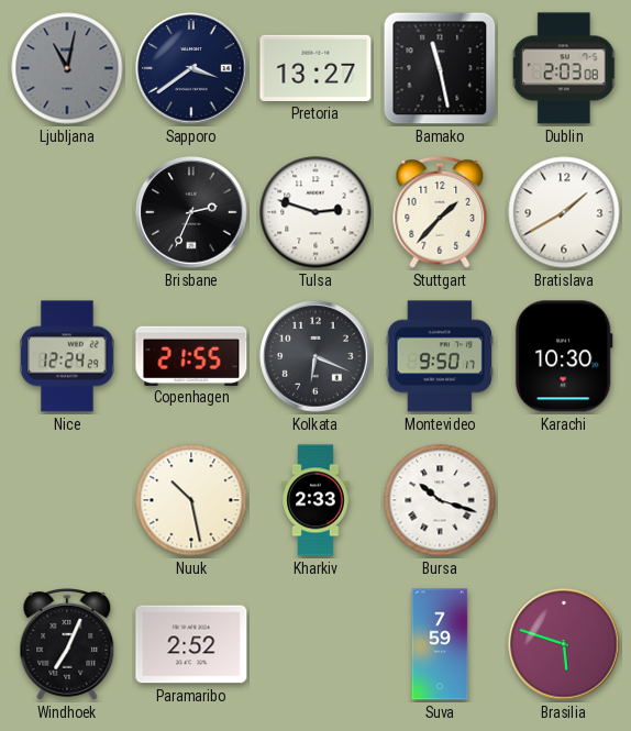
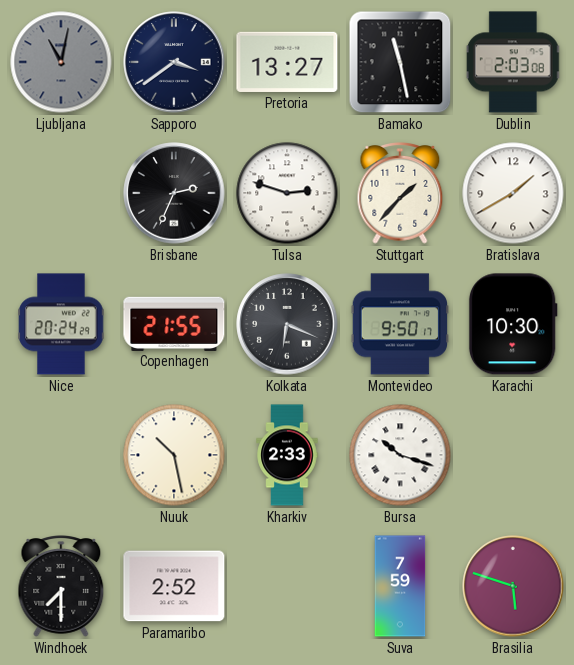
Nice: 12:24 -> 20:24 (61, 324)
Windhoek: 7:04 -> 7:30 (61, 587)
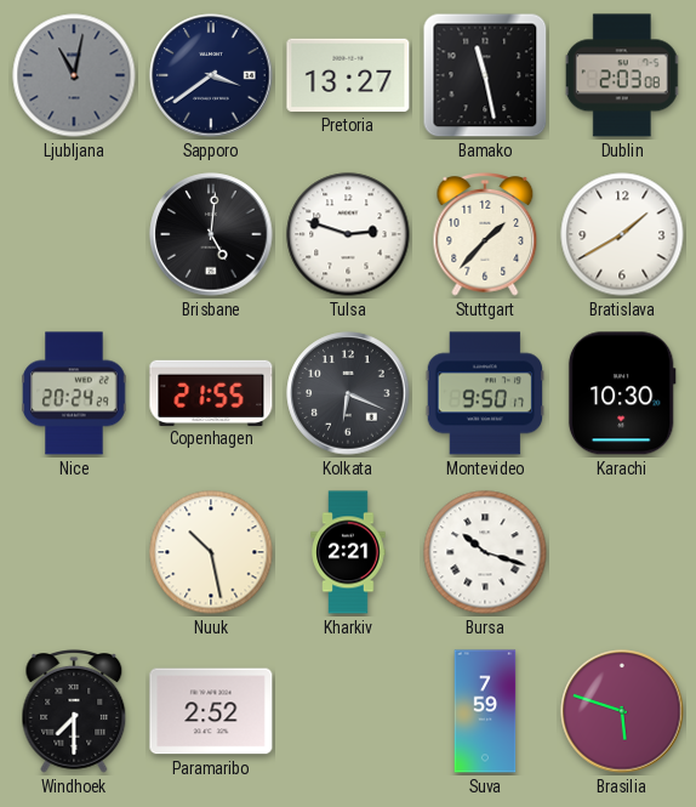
Brisbane: 2:34 -> 5:01 (211, 234)
Kharkiv: 2:33 -> 2:21 (348, 552)
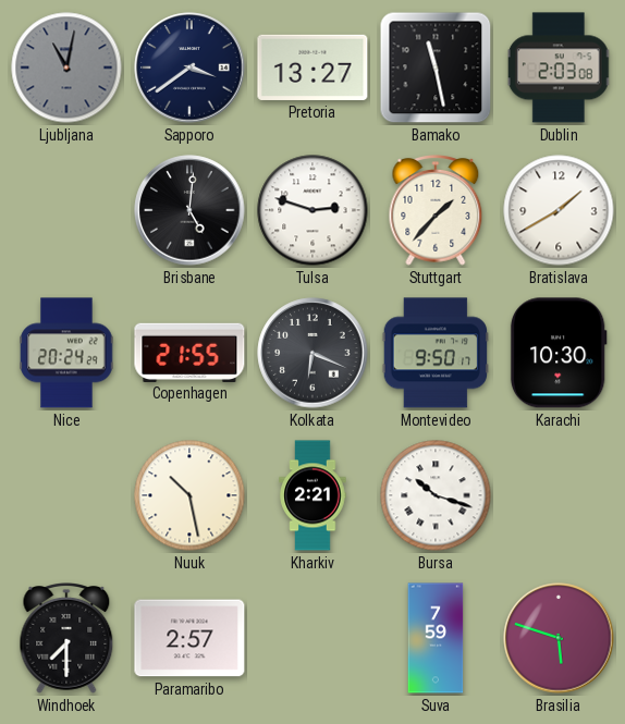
Paramaribo: 2:52 -> 2:57 (189, 638)
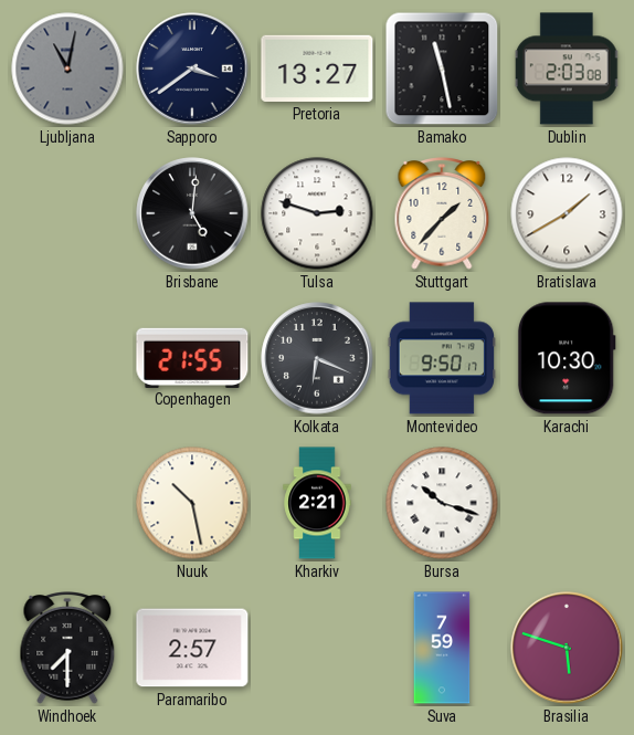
Nice: 20:24 -> none (66, 353)
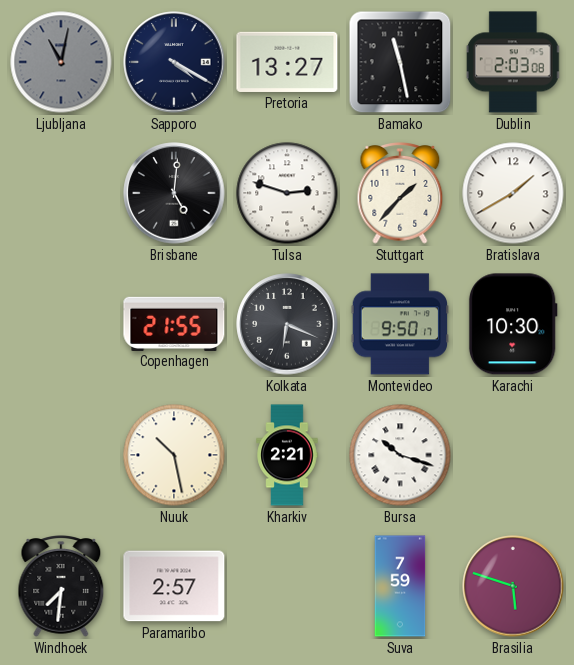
Sapporo: 3:39 -> 4:20 (174, 62)
Windhoek: 7:30 -> 7:31 (61, 587)
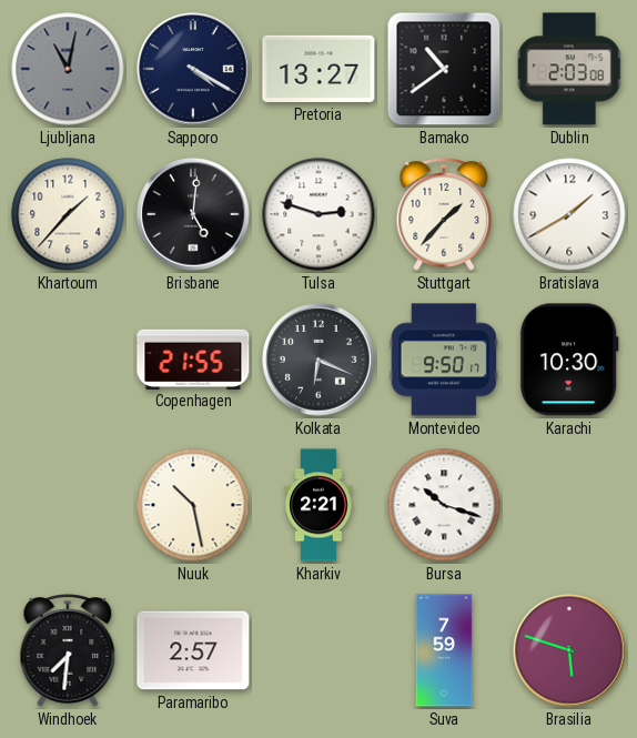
Bamako: 11:28 -> 10:39 (444, 69)
Khartoum: none -> 1:37 (68, 214)
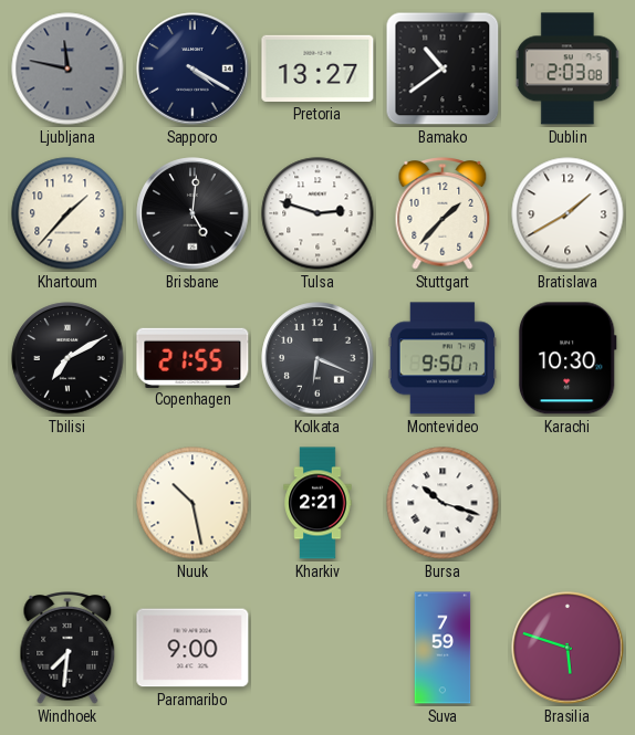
Ljubljana: 11:02 -> 11:47 (67, 69)
Tbilisi: none -> 7:10 (67, 358)
Paramaribo: 2:57 -> 9:00 (192, 648)
